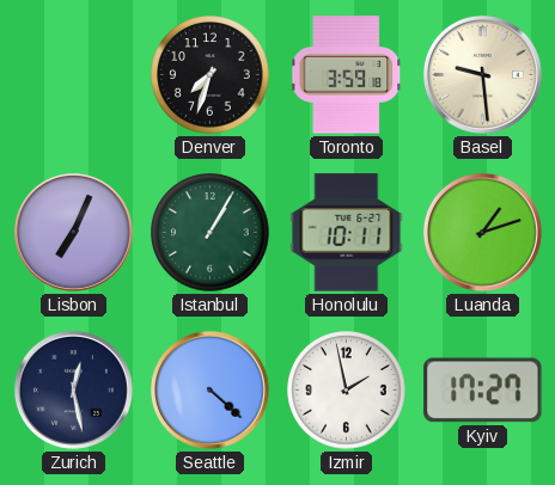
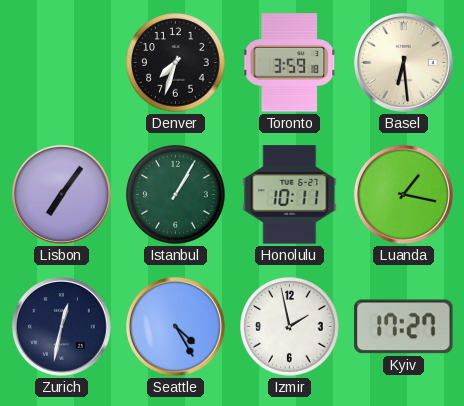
Basel: 9:29 -> 6:29 (403, 62)
Lisbon: 7:04 -> 7:06 (61, 194)
Luanda: 1:12 -> 1:17 (403, 194)
Zurich: 12:28 -> 12:32 (61, 326)
Seattle: 4:22 -> 4:25 (175, 326)
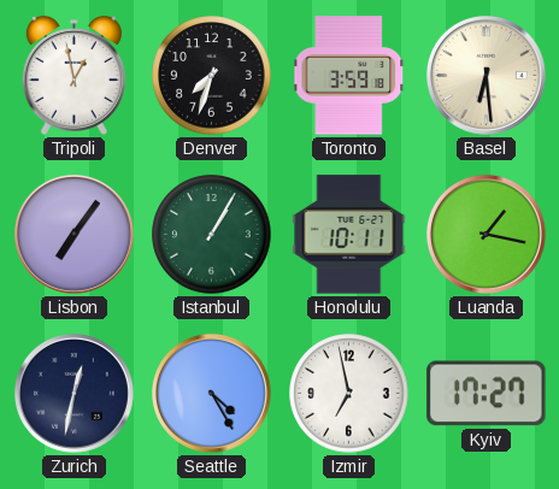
Tripoli: none -> 12:58 (73, 75)
Izmir: 1:58 -> 6:58 (349, 394)
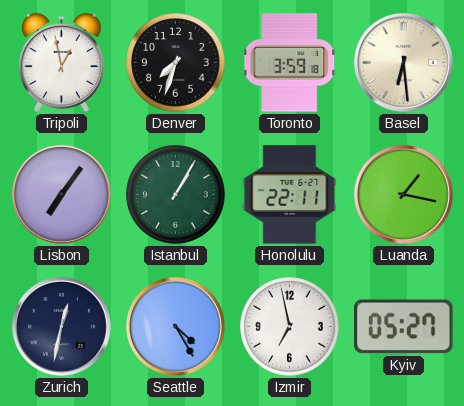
Honolulu: 10:11 -> 22:11 (290, 195)
Kyiv: 17:27 -> 05:27 (404, 327)
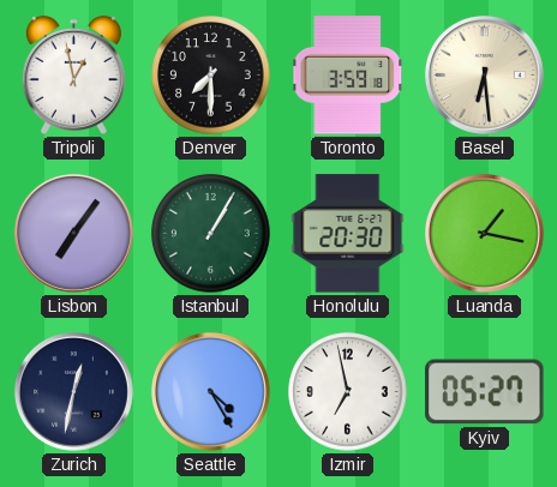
Denver: 7:33 -> 7:30 (211, 76)
Honolulu: 22:11 -> 20:30 (348, 234)
